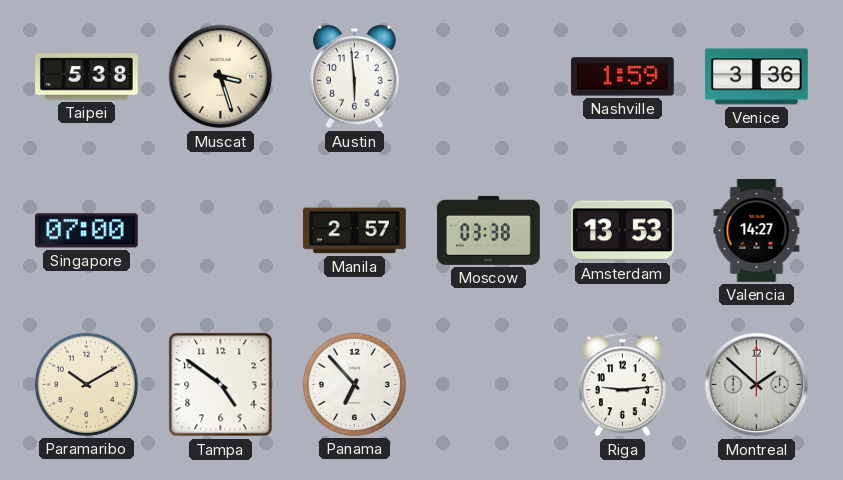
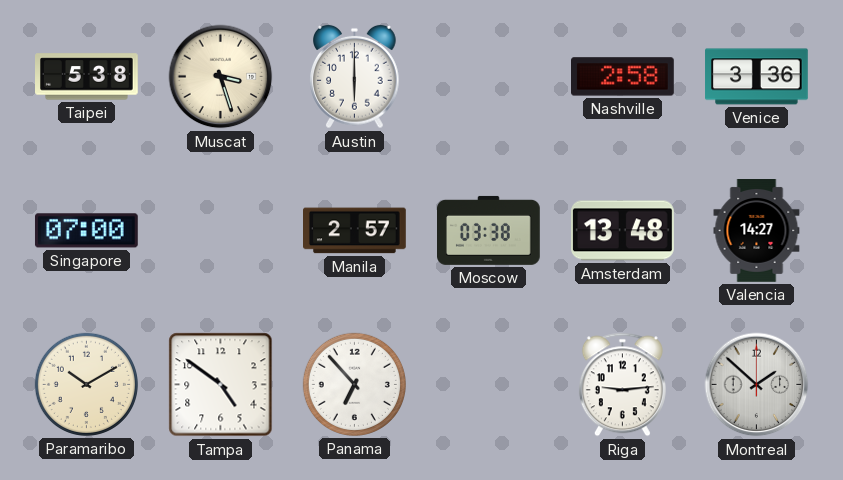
Austin: 5:59 -> 6:00 (355, 77)
Nashville: 1:59 -> 2:58 (623, 77)
Amsterdam: 13:53 -> 13:48 (623, 231)
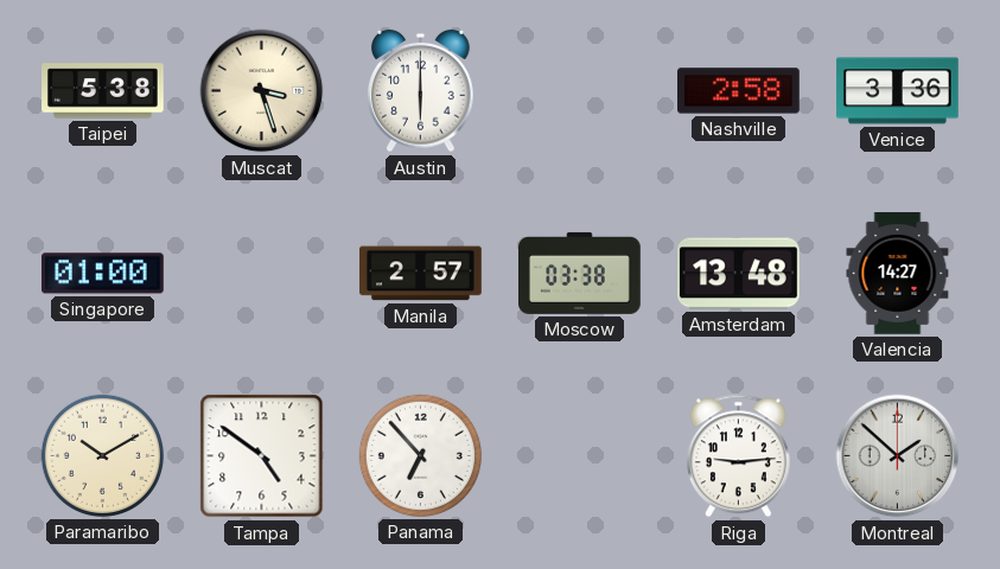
Singapore: 07:00 -> 01:00 (102, 274)
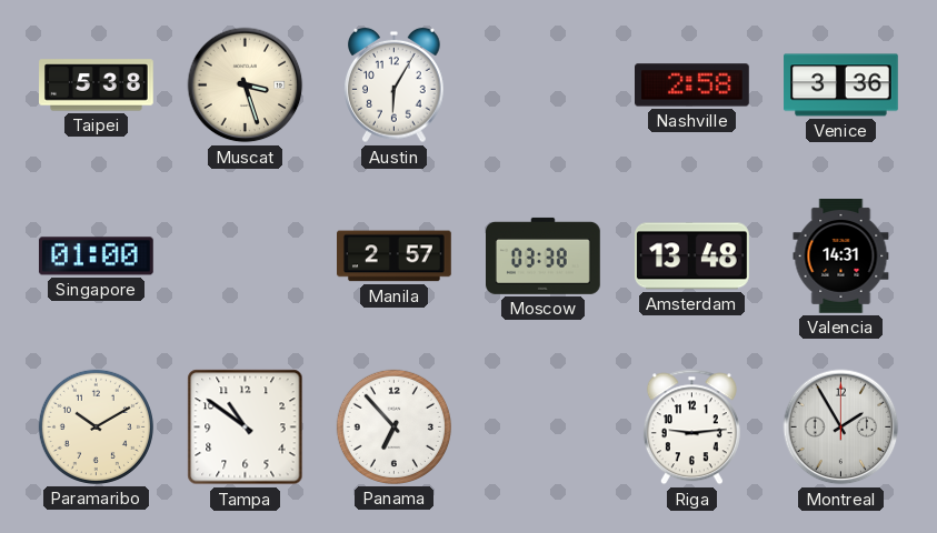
Austin: 6:00 -> 6:05 (395, 86)
Valencia: 14:27 -> 14:31 (841, 257)
Tampa: 4:51 -> 10:51 (246, 428)
Montreal: 1:52 -> 1:55 (841, 428)
